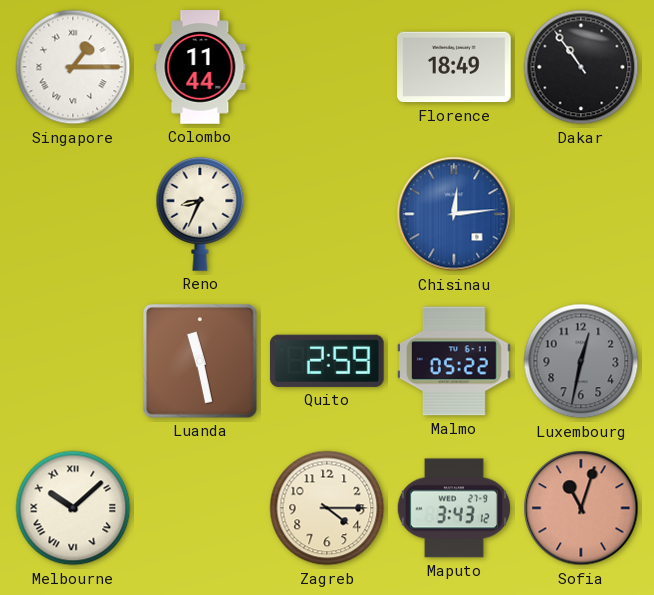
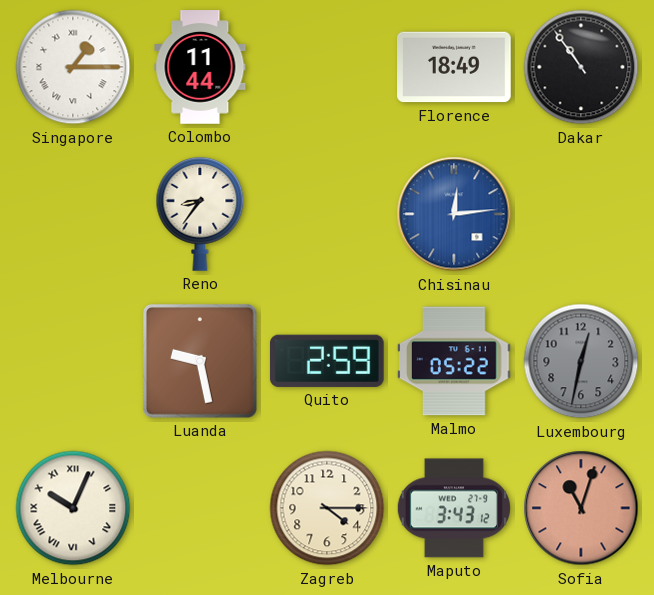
Reno: 8:34 -> 8:36 (200, 214)
Luanda: 11:28 -> 9:28 (200, 361)
Melbourne: 10:08 -> 10:04 (73, 508)
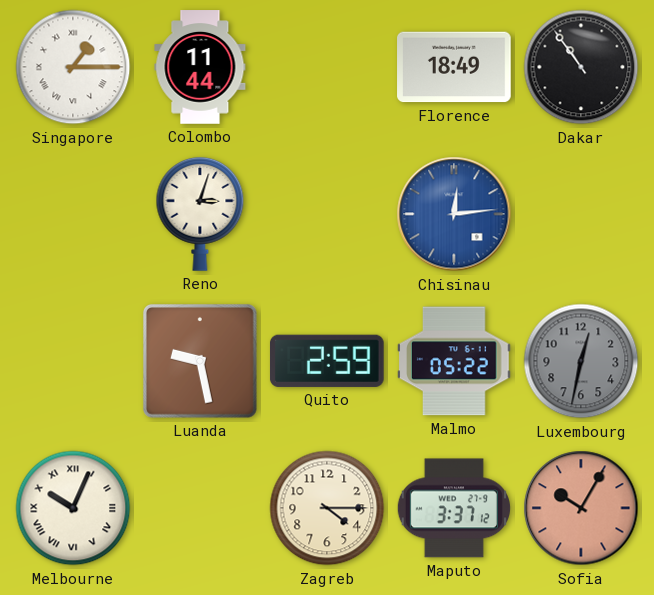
Reno: 8:36 -> 3:03 (200, 214)
Maputo: 3:43 -> 3:37 (454, 508)
Sofia: 11:03 -> 10:05 (581, 508)
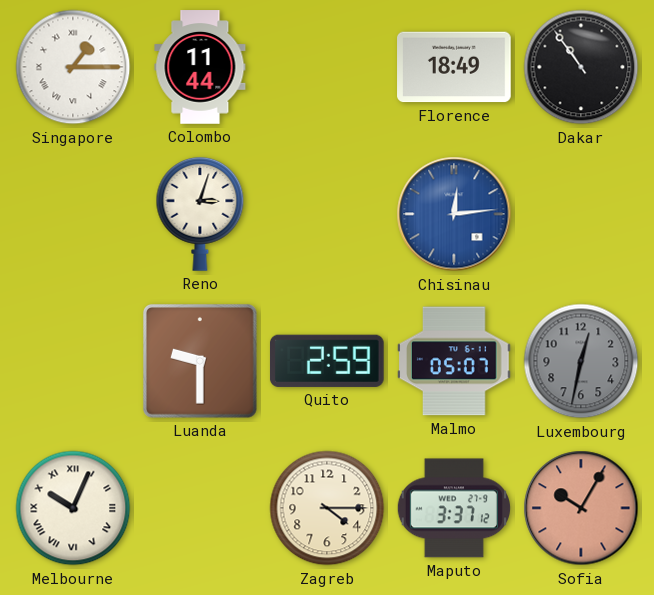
Luanda: 9:28 -> 9:30 (200, 361)
Malmo: 05:22 -> 05:07 (454, 361)
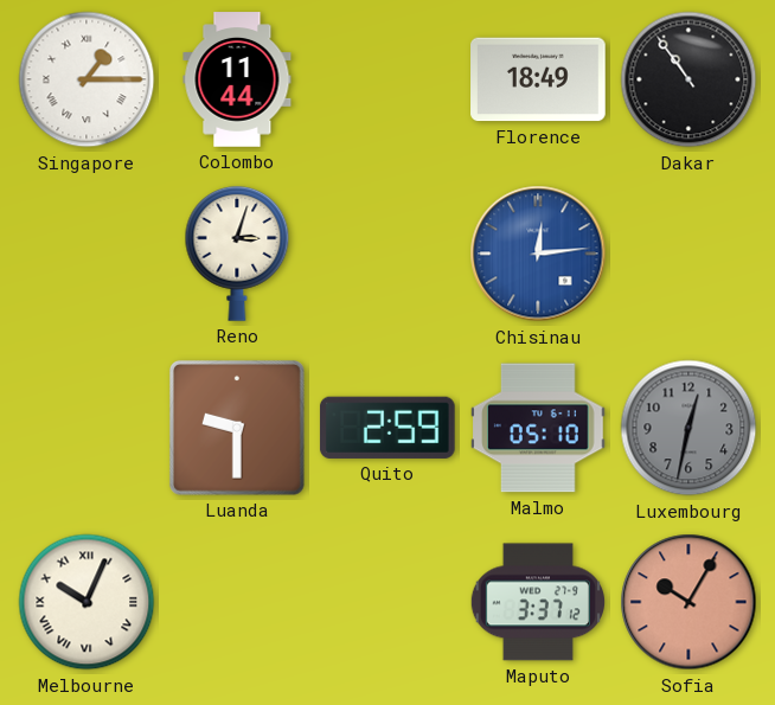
Malmo: 05:07 -> 05:10 (538, 428)
Zagreb: 4:15 -> none (327, 508)
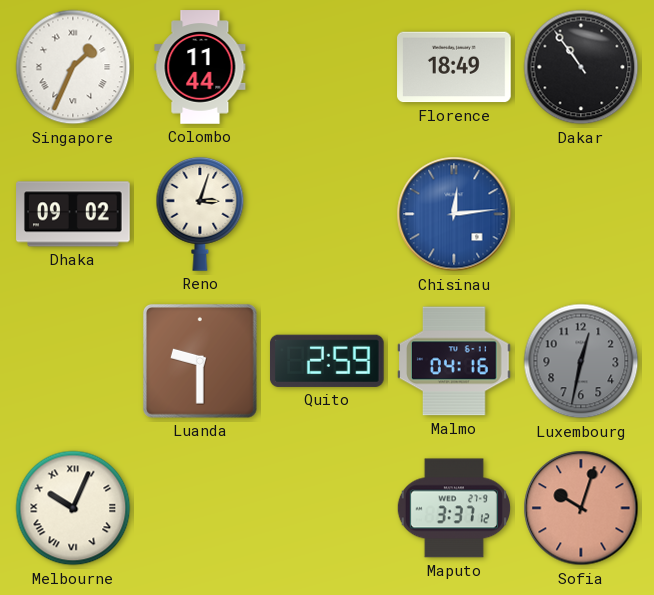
Singapore: 1:15 -> 1:34 (73, 67)
Dhaka: none -> 09:02 (73, 214)
Malmo: 05:10 -> 04:16 (454, 361)
Sofia: 10:05 -> 10:03 (581, 508)
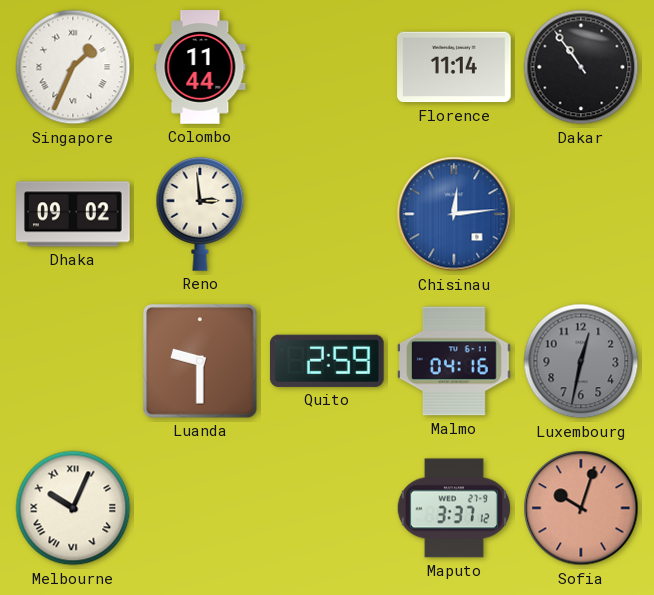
Florence: 18:49 -> 11:14 (454, 67)
Reno: 3:03 -> 2:59 (200, 214)
